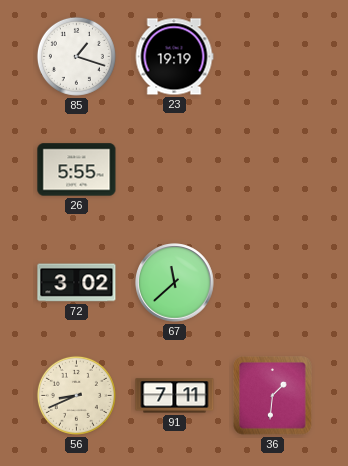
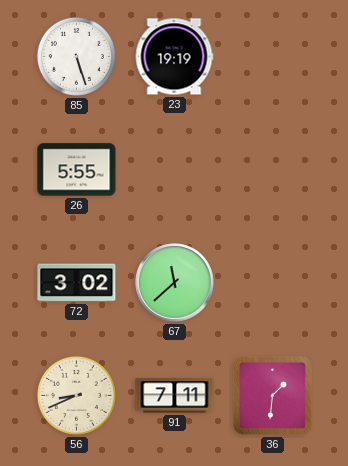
85: 1:18 -> 5:27 (76, 56)
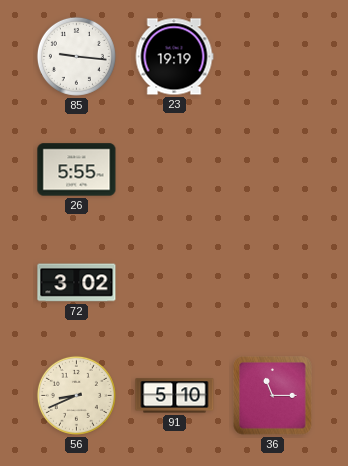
85: 5:27 -> 9:16 (76, 56)
67: 11:38 -> none (175, 283)
91: 7:11 -> 5:10 (175, 396)
36: 1:31 -> 11:15 (273, 396)
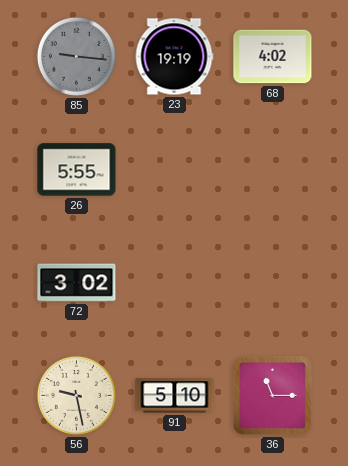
85 dial: white -> grey (76, 56)
68: none -> 4:02 (273, 57)
56: 8:41 -> 9:28 (76, 395)
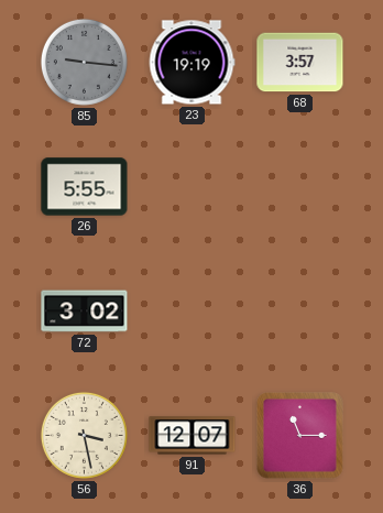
68: 4:02 -> 3:57 (300, 63)
56: 9:28 -> 3:28 (84, 435)
91: 5:10 -> 12:07 (193, 436)
